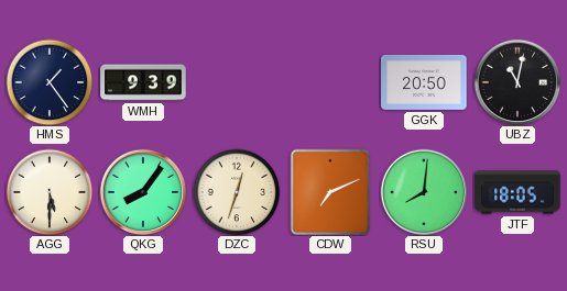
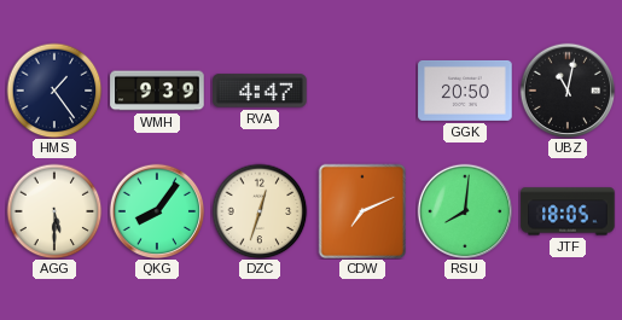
RVA: none -> 4:47 (260, 91)
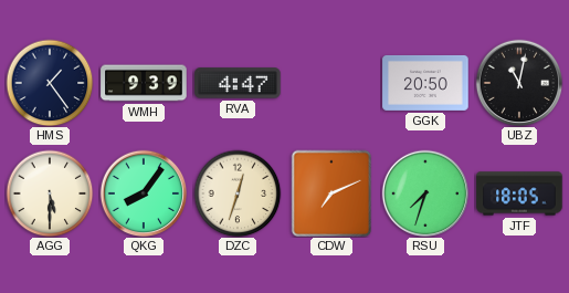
RSU: 8:01 -> 7:33 (425, 193)
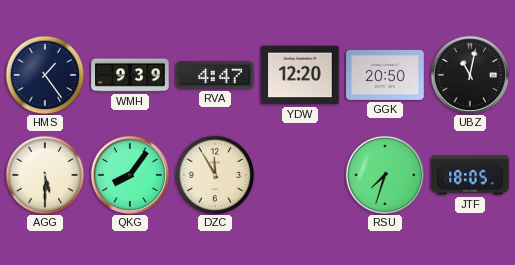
YDW: none -> 12:20 (300, 75)
DZC: 12:33 -> 11:55 (215, 175)
CDW: 7:11 -> none (331, 193)
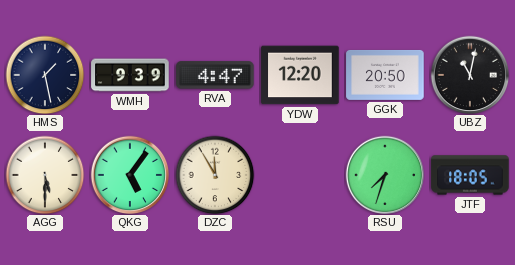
HMS: 1:24 -> 1:28 (45, 75)
QKG: 8:06 -> 5:06 (130, 175)
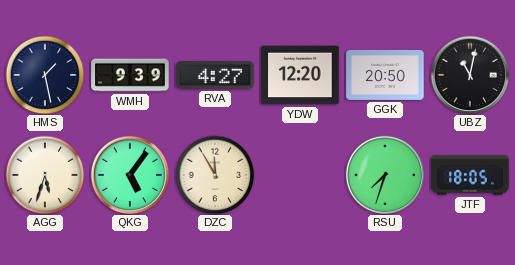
RVA: 4:47 -> 4:27 (215, 75)
AGG: 5:30 -> 5:33 (45, 175)
